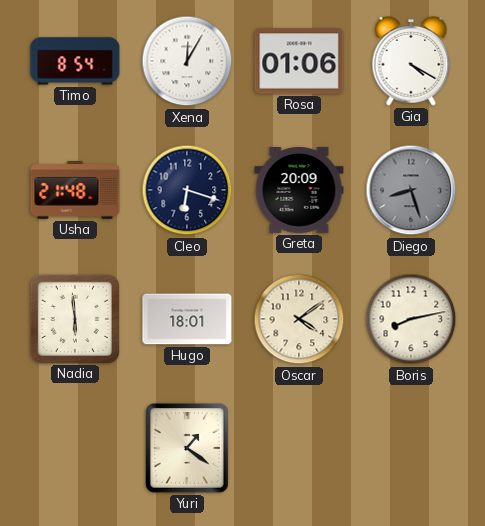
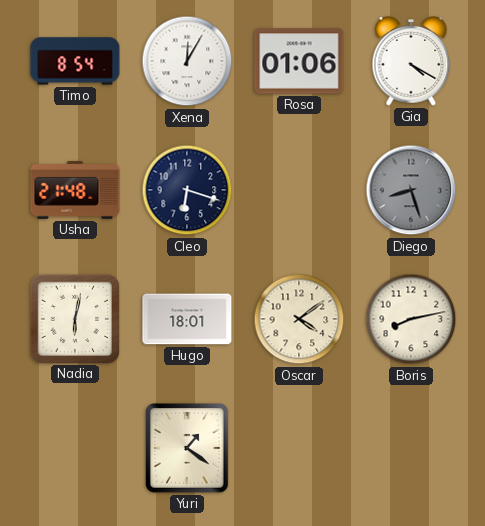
Greta: 20:09 -> none (299, 190)
Nadia: 5:59 -> 6:02 (74, 318)
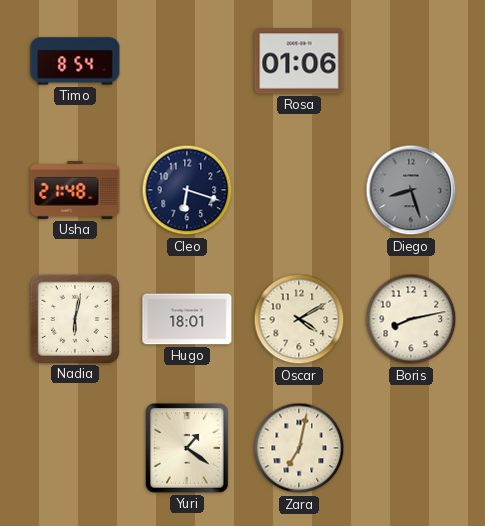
Xena: 12:05 -> none (187, 61)
Gia: 4:20 -> none (411, 62)
Oscar: 4:09 -> 4:10 (299, 319)
Zara: none -> 7:02 (299, 448)
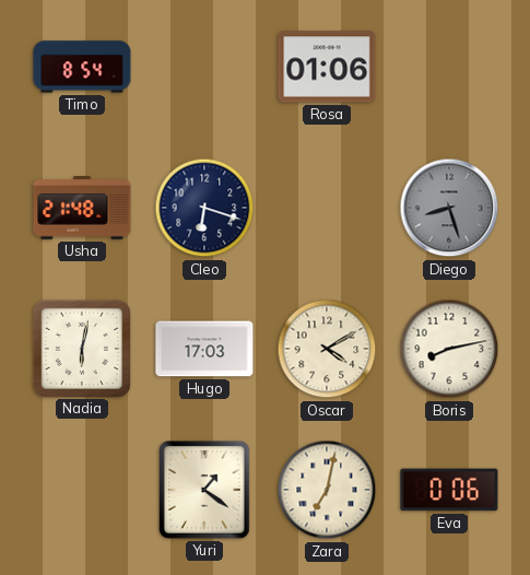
Hugo: 18:01 -> 17:03 (204, 349)
Eva: none -> 0:06 (449, 490)
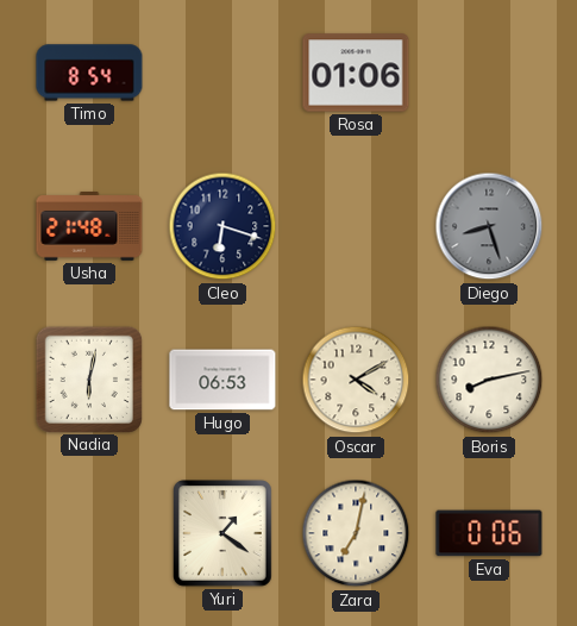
Hugo: 17:03 -> 06:53 (222, 380)
